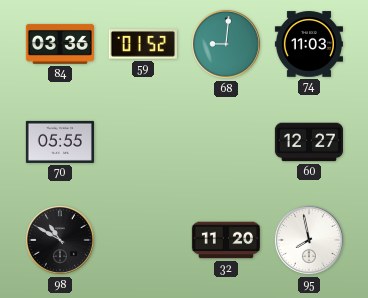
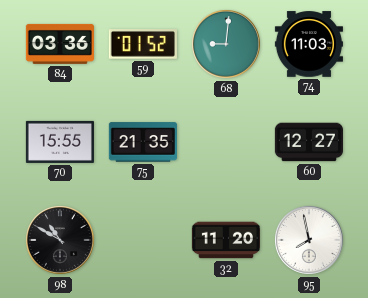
70: 05:55 -> 15:55 (60, 142)
75: none -> 21:35 (143, 142)
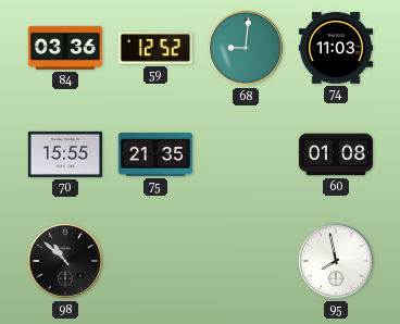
59: 01:52 -> 12:52 (155, 48)
60: 12:27 -> 01:08 (335, 154)
98: 10:50 -> 10:52 (66, 262)
32: 11:20 -> none (226, 240)
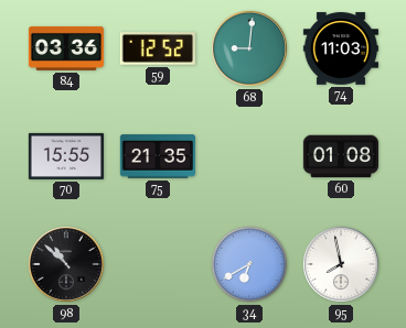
34: none -> 6:40 (249, 264)
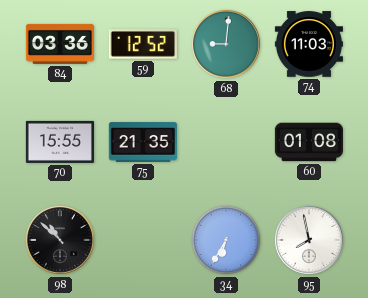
34: 6:40 -> 6:35 (226, 240)
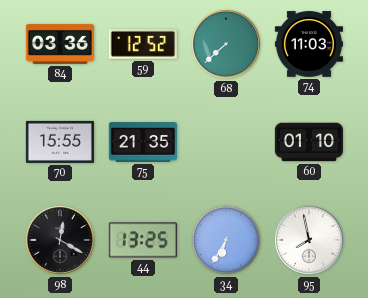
68: 9:01 -> 7:38 (227, 45)
60: 01:08 -> 01:10 (308, 142)
98: 10:52 -> 12:20 (61, 241)
44: none -> 13:25 (143, 240)
